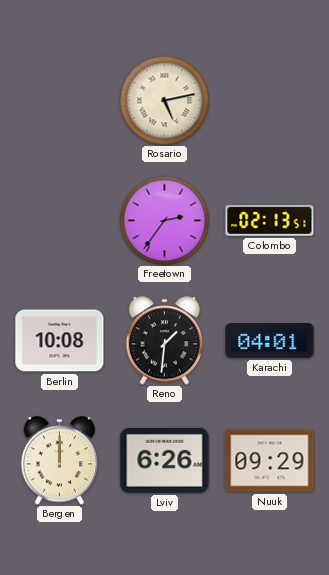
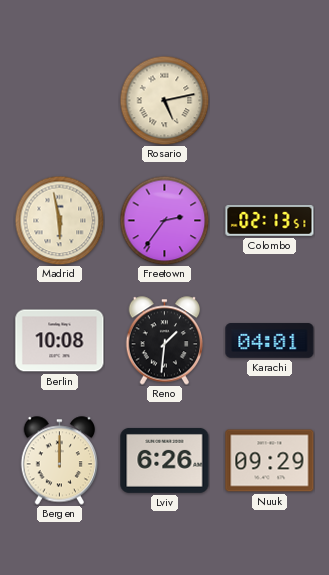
Madrid: none -> 5:58 (59, 220)
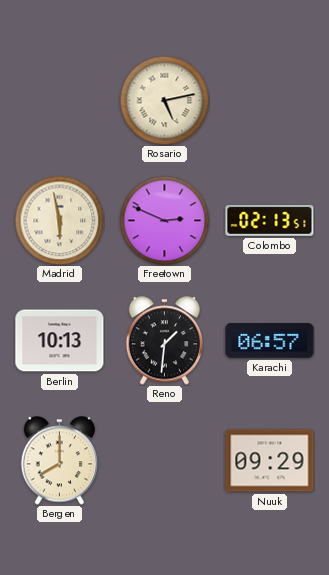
Freetown: 2:36 -> 2:49 (164, 220)
Berlin: 10:08 -> 10:13 (60, 341)
Karachi: 04:01 -> 06:57 (270, 341)
Bergen: 12:00 -> 8:00 (60, 461)
Lviv: 6:26 -> none (165, 460)
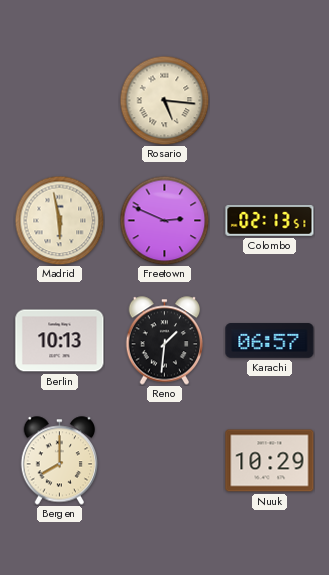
Rosario: 5:13 -> 5:16 (164, 100)
Nuuk: 09:29 -> 10:29 (270, 461)
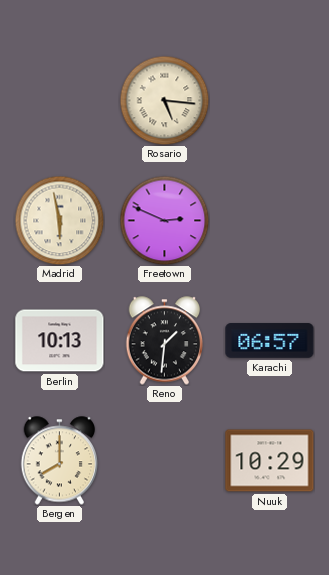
Colombo: 02:13 -> none (270, 221)
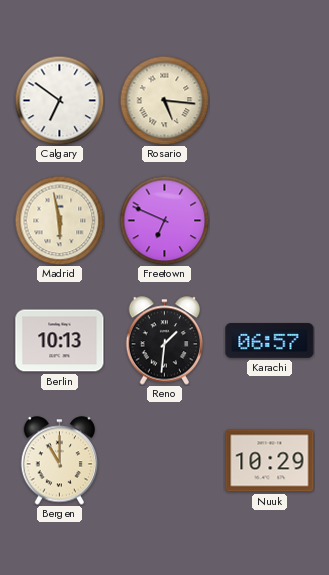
Calgary: none -> 6:51 (59, 100)
Freetown: 2:49 -> 6:49 (164, 220)
Bergen: 8:00 -> 11:00 (60, 461)
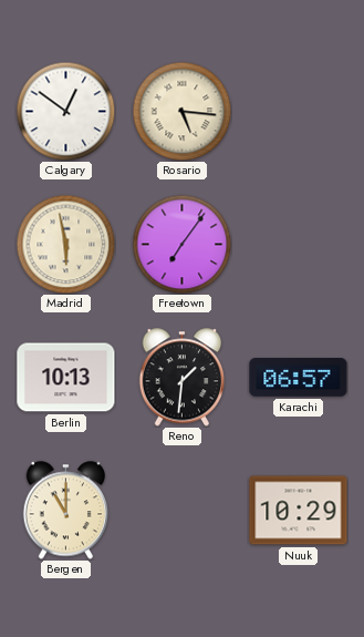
Calgary: 6:51 -> 12:51 (65, 111)
Freetown: 6:49 -> 7:06 (181, 244)
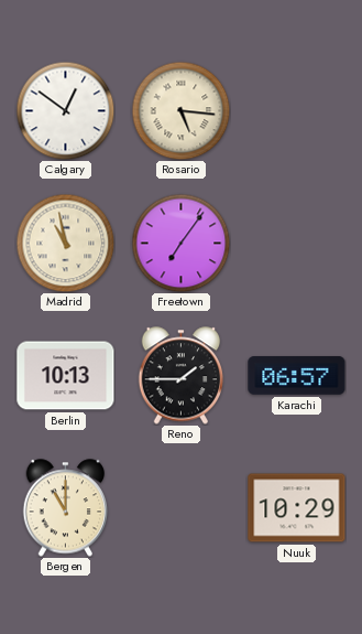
Madrid: 5:58 -> 10:58 (65, 243)
Reno: 1:31 -> 1:45 (182, 376)
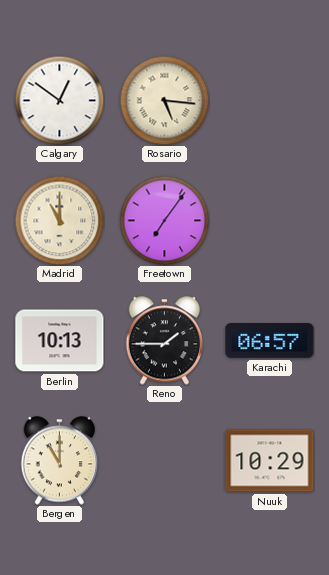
Madrid: 10:58 -> 11:00 (59, 220)
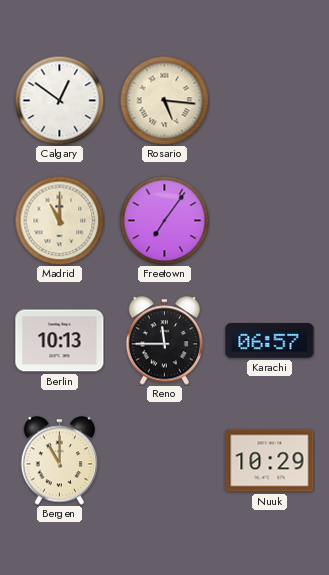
Reno: 1:45 -> 11:45 (165, 341)
